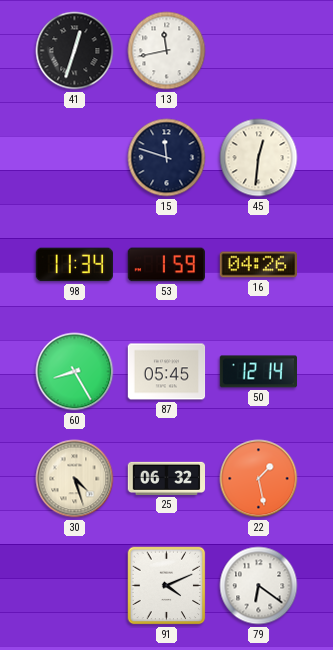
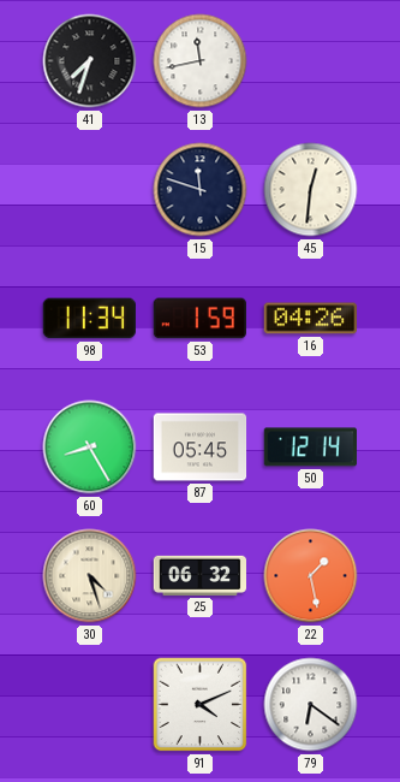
41: 12:33 -> 7:33 (90, 61)
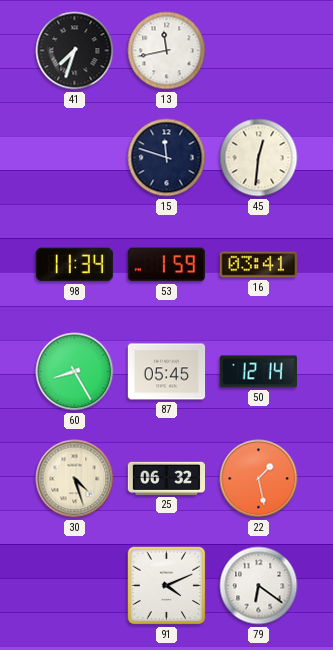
16: 04:26 -> 03:41 (258, 265)
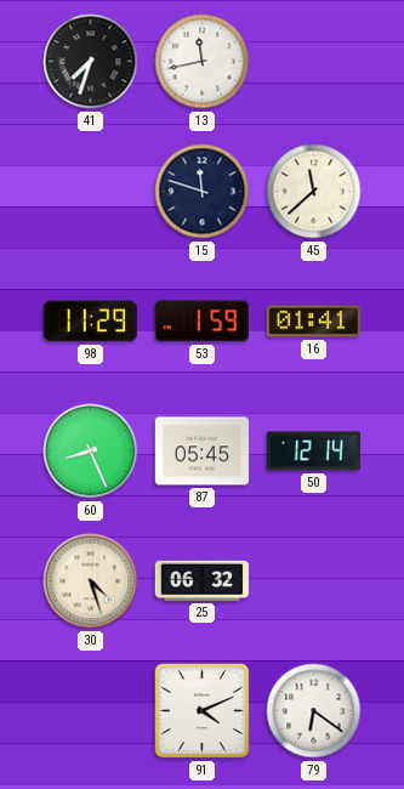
45: 12:31 -> 11:38 (314, 192)
98: 11:34 -> 11:29 (90, 322)
16: 03:41 -> 01:41 (313, 322)
60: 8:25 -> 8:26 (91, 452)
22: 1:28 -> none (259, 479)
